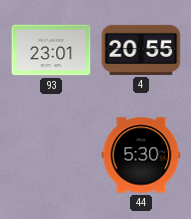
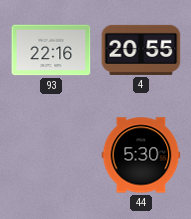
93: 23:01 -> 22:16 (51, 50)
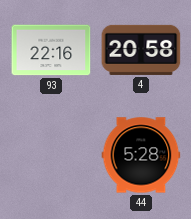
4: 20:55 -> 20:58 (141, 50)
44: 5:30 -> 5:28 (141, 155)
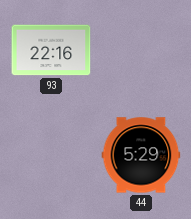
4: 20:58 -> none (141, 50)
44: 5:28 -> 5:29 (141, 155)
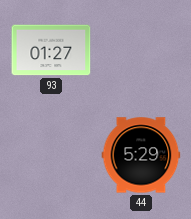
93: 22:16 -> 01:27 (51, 50)
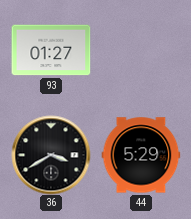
36: none -> 3:40 (51, 155)
